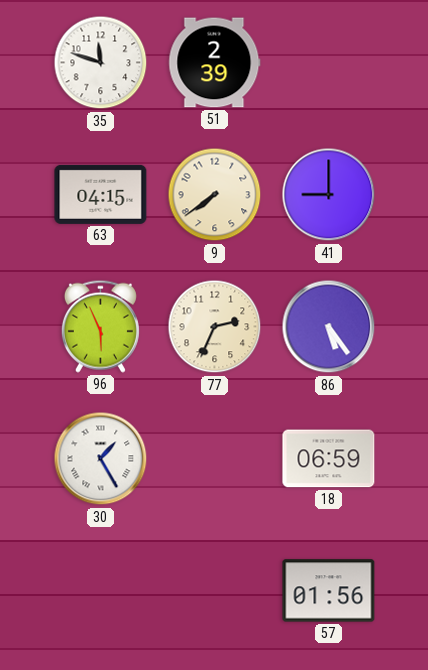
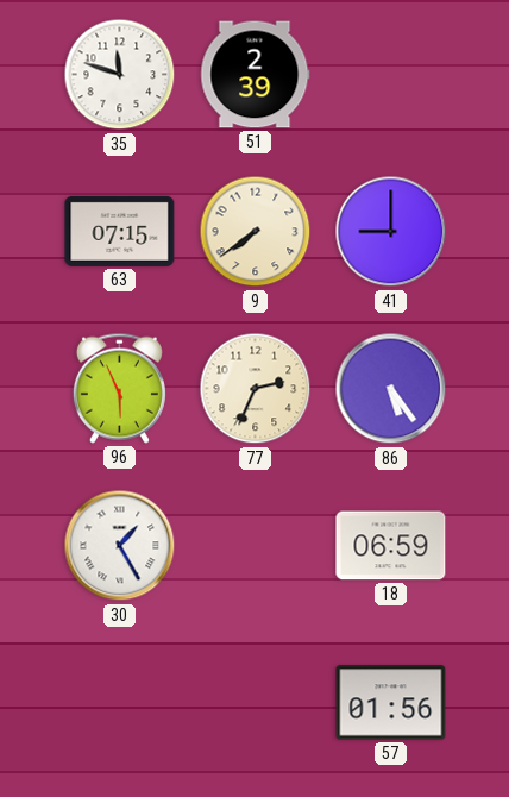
63: 04:15 -> 07:15 (120, 231)
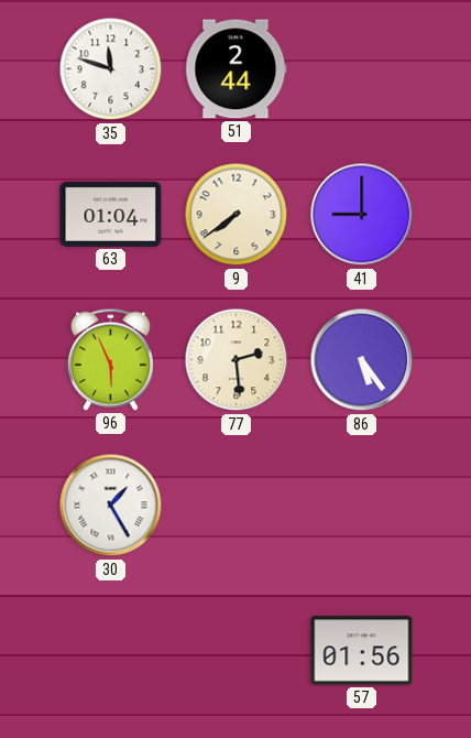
51: 2:39 -> 2:44 (237, 69)
63: 07:15 -> 01:04 (111, 214)
77: 2:34 -> 2:29 (237, 360)
18: 06:59 -> none (391, 546)
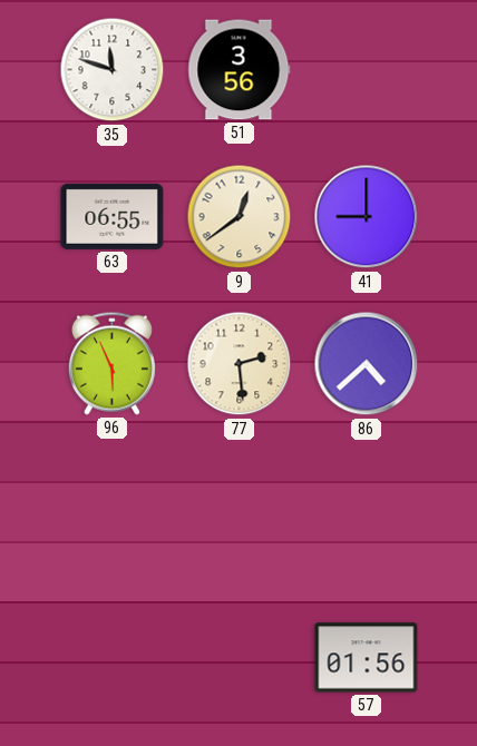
51: 2:44 -> 3:56 (240, 70)
63: 01:04 -> 06:55 (113, 216)
9: 7:39 -> 12:39 (240, 217)
86: 5:24 -> 4:38 (367, 364)
30: 1:25 -> none (111, 506)
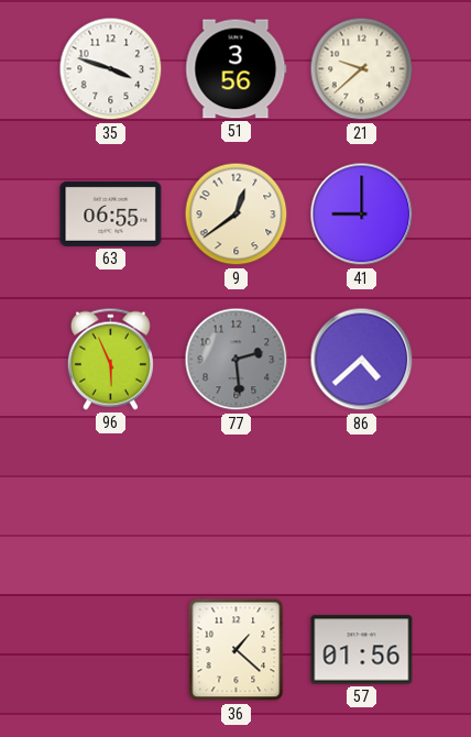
35: 11:48 -> 3:48 (111, 69)
21: none -> 9:38 (362, 69)
77 dial: cream -> grey (237, 360)
36: none -> 1:22 (237, 650)
